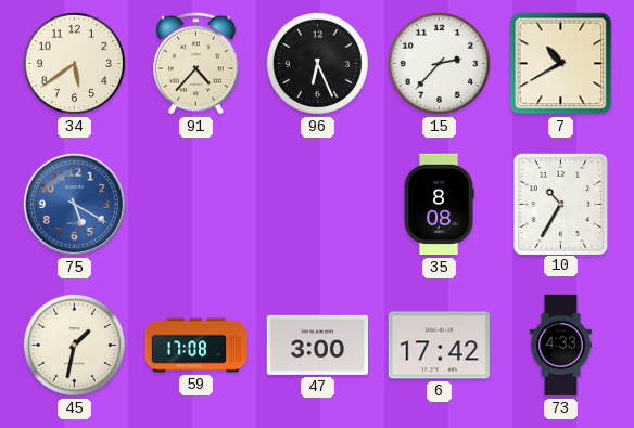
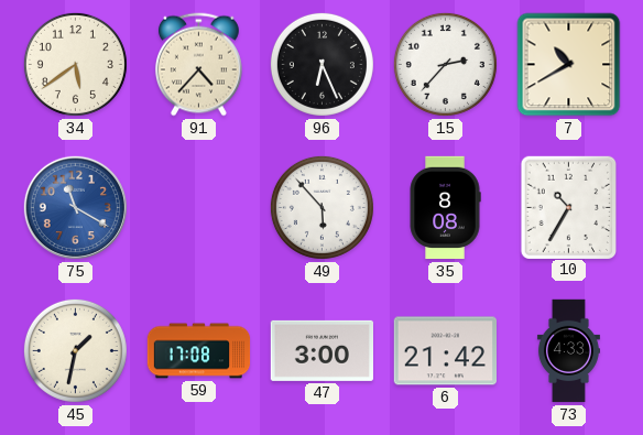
75: 5:20 -> 11:20 (75, 207)
49: none -> 5:53 (321, 207)
6: 17:42 -> 21:42 (445, 351)
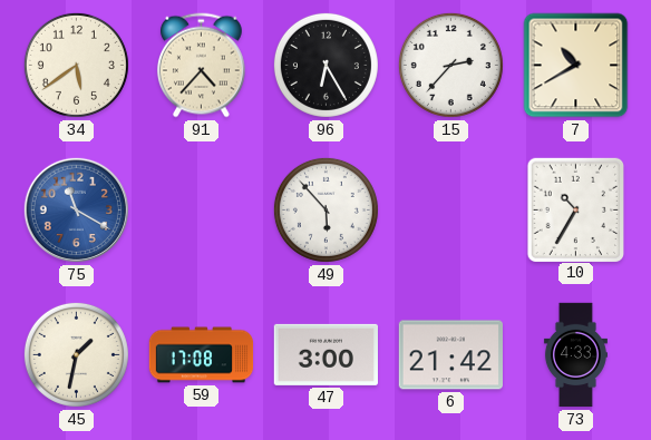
96: 6:26 -> 6:25 (325, 65)
35: 8:08 -> none (445, 208)
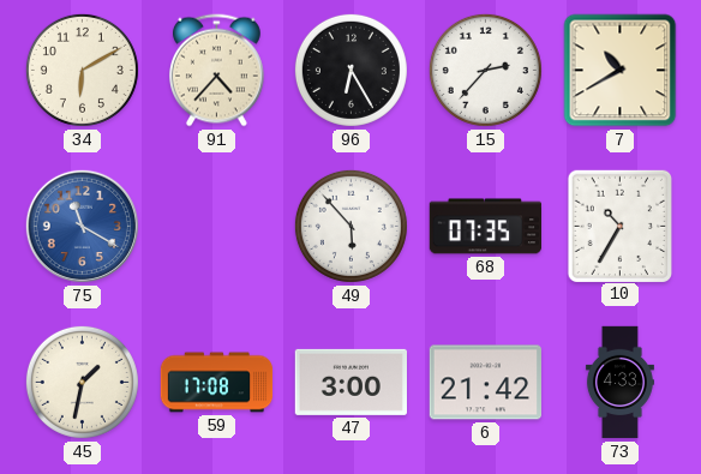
34: 5:39 -> 6:10 (82, 70)
68: none -> 07:35 (485, 227)
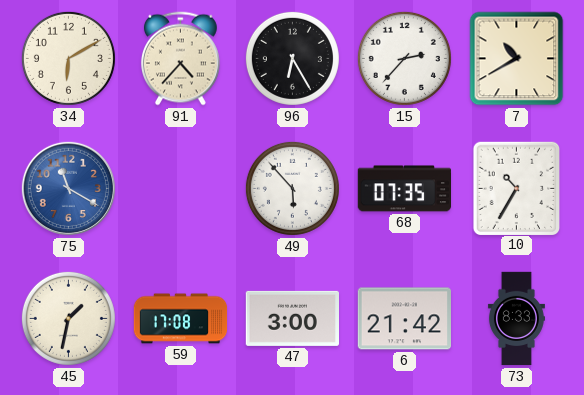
73: 4:33 -> 8:33 (516, 319)
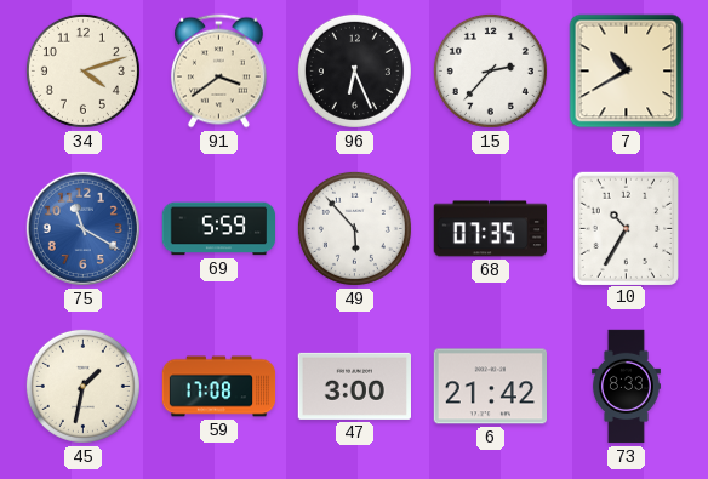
34: 6:10 -> 4:12 (82, 70)
91: 4:37 -> 3:39 (218, 72)
96: 6:25 -> 6:26 (354, 70)
69: none -> 5:59 (219, 229)
